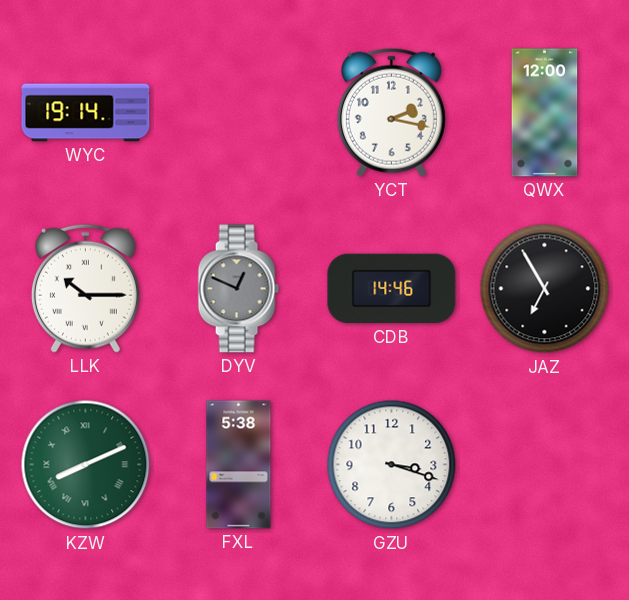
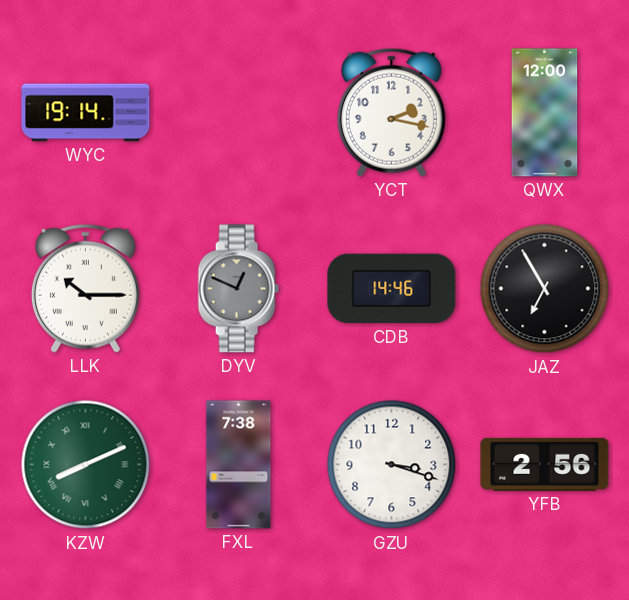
FXL: 5:38 -> 7:38 (239, 465)
YFB: none -> 2:56 (545, 464)
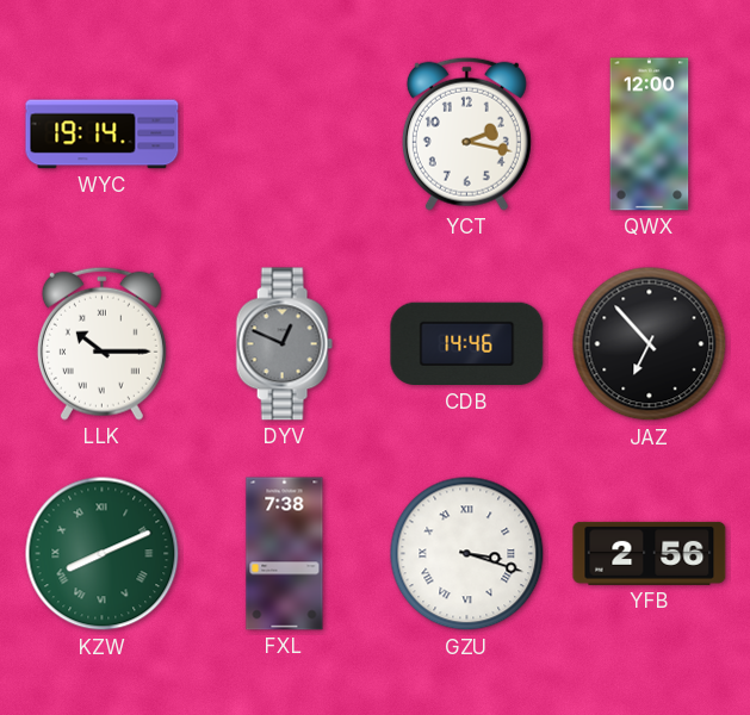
JAZ: 6:55 -> 6:53 (650, 344)
GZU numerals: Arabic -> Roman (467, 554)
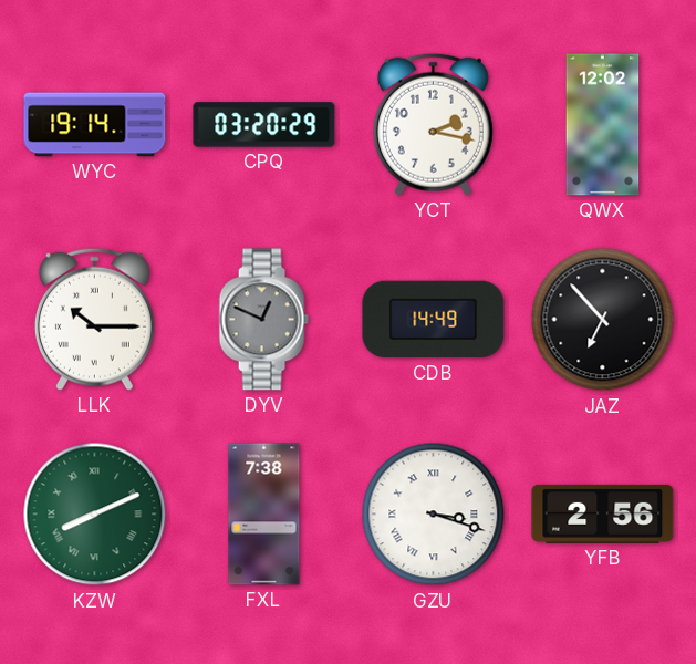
CPQ: none -> 03:20 (264, 125)
QWX: 12:00 -> 12:02 (603, 125)
CDB: 14:46 -> 14:49 (434, 320)
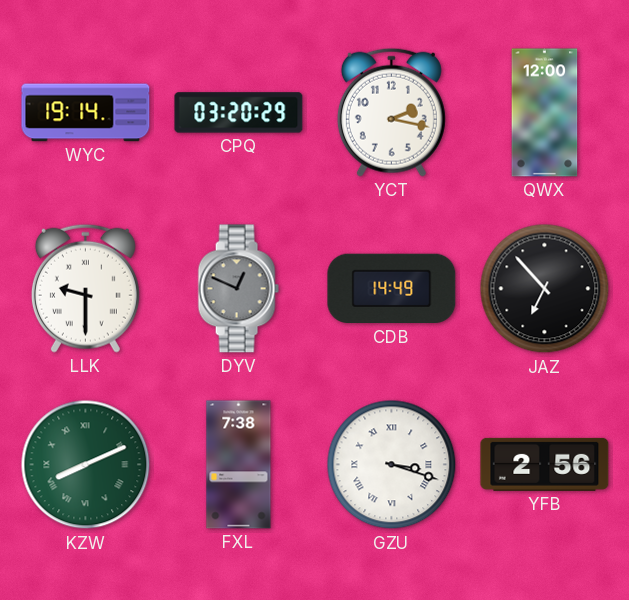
QWX: 12:02 -> 12:00 (545, 113)
LLK: 10:15 -> 9:30 (85, 288)
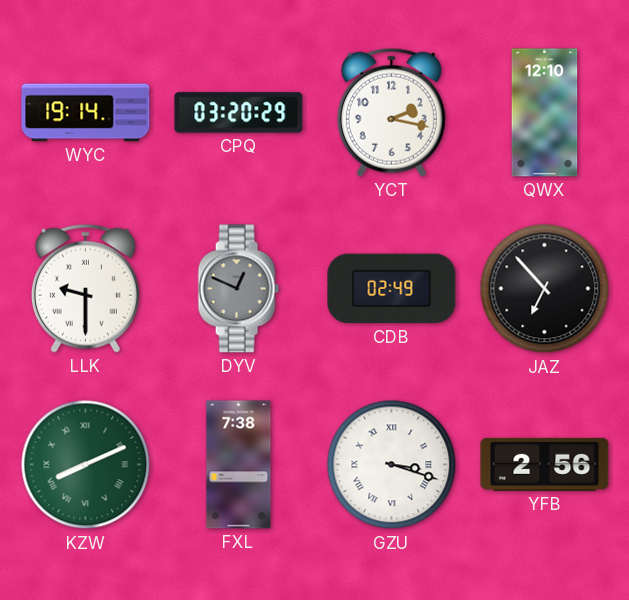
QWX: 12:00 -> 12:10 (545, 113)
CDB: 14:49 -> 02:49 (392, 289)
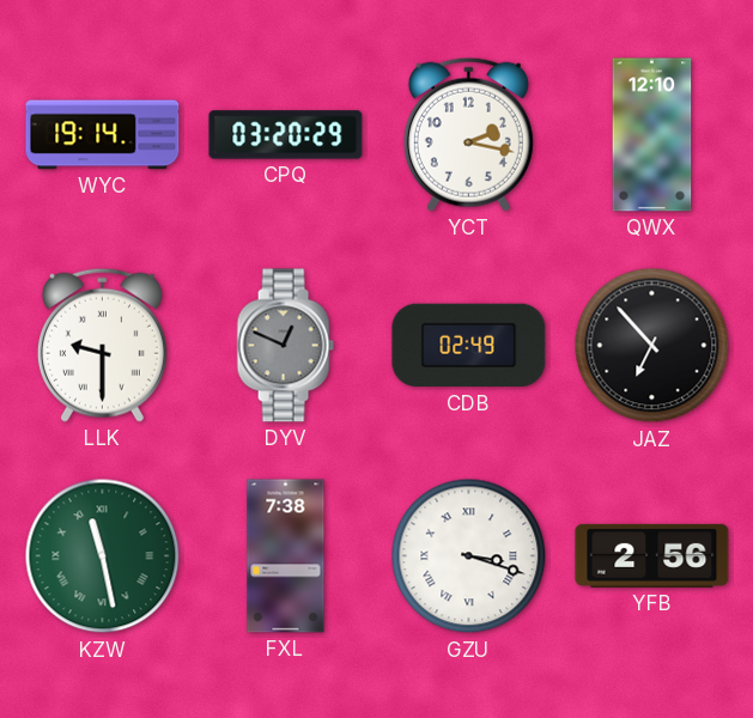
KZW: 8:11 -> 11:28 (103, 556)
